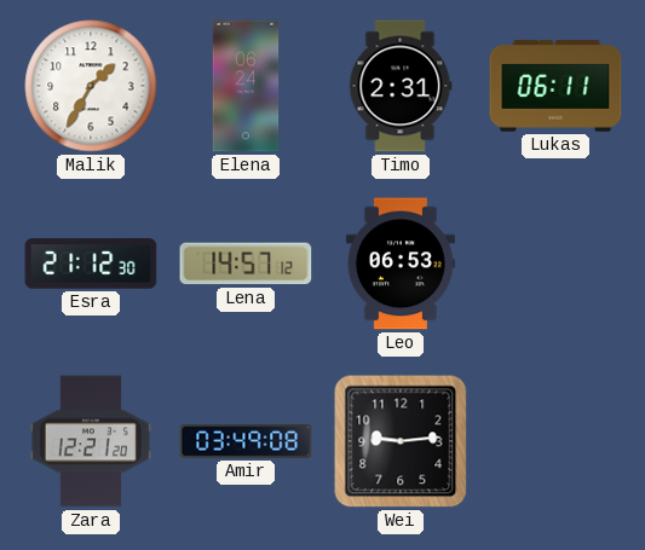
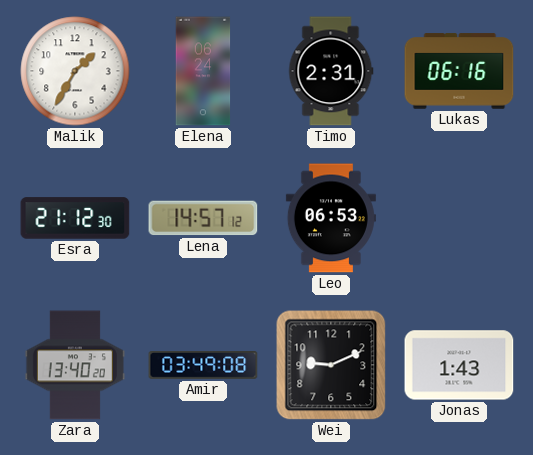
Lukas: 06:11 -> 06:16 (459, 71)
Zara: 12:21 -> 13:40 (75, 365)
Wei: 9:14 -> 9:11 (331, 365)
Jonas: none -> 1:43 (459, 365)
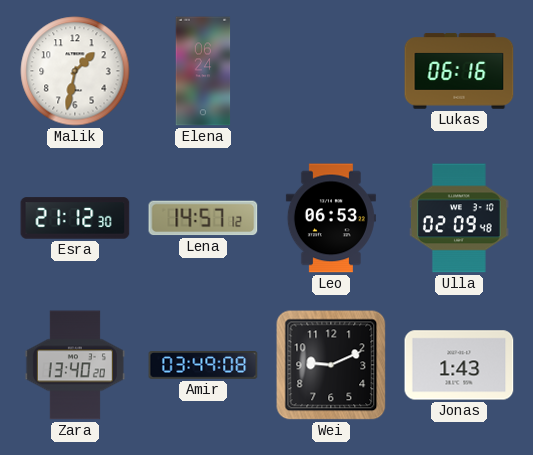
Malik: 1:35 -> 1:32 (75, 71)
Timo: 2:31 -> none (331, 71)
Ulla: none -> 02:09 (460, 218)
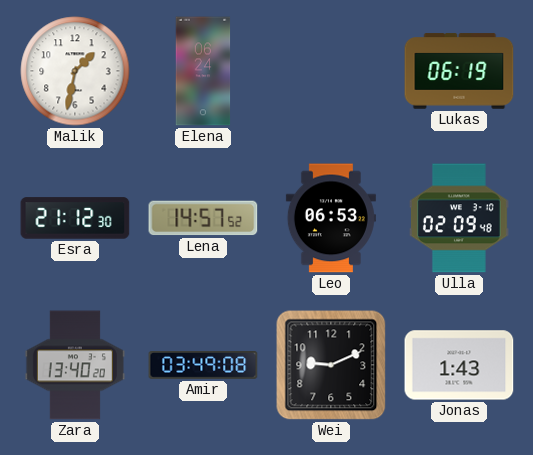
Lukas: 06:16 -> 06:19 (459, 71)
Lena: 14:57:12 -> 14:57:52 (203, 218)
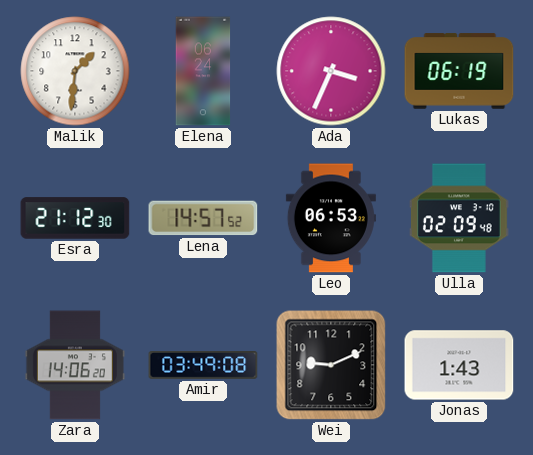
Malik: 1:32 -> 1:31 (75, 71)
Ada: none -> 3:34 (331, 71)
Zara: 13:40 -> 14:06 (75, 365)
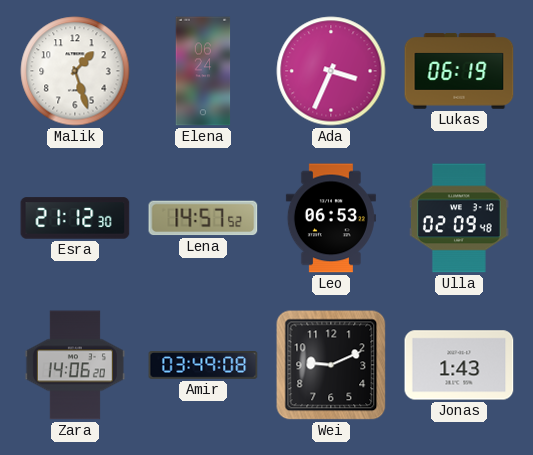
Malik: 1:31 -> 1:27 (75, 71)
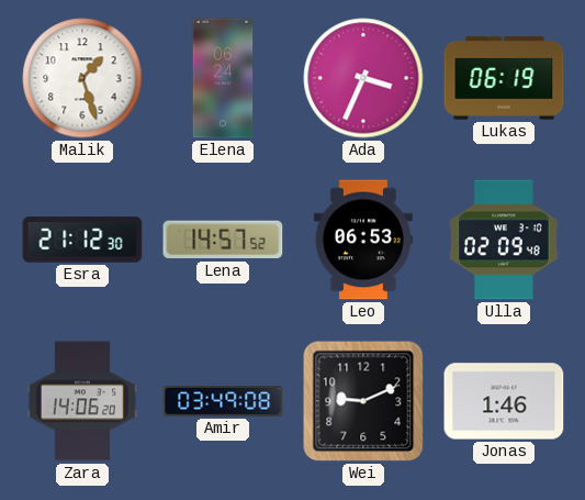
Jonas: 1:43 -> 1:46 (504, 401)
